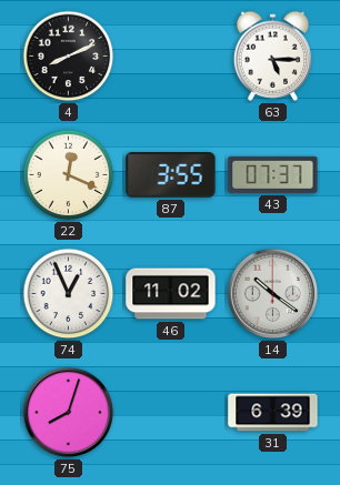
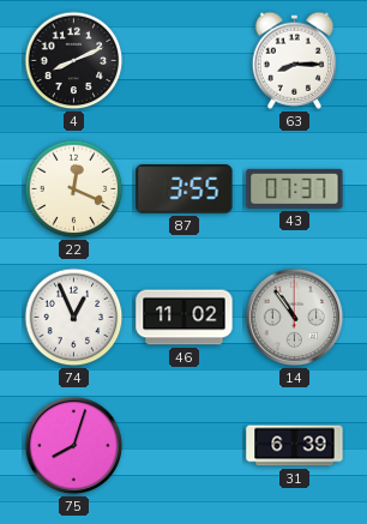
63: 5:15 -> 8:15 (294, 60)
14: 10:21 -> 10:54 (295, 318)
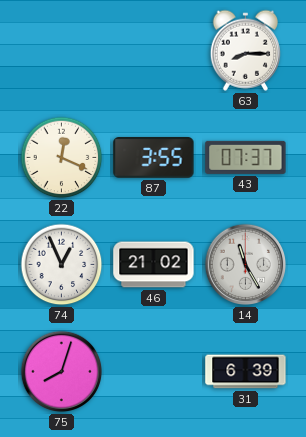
4: 8:11 -> none (74, 61)
46: 11:02 -> 21:02 (154, 265)
14: 10:54 -> 11:25 (246, 265)
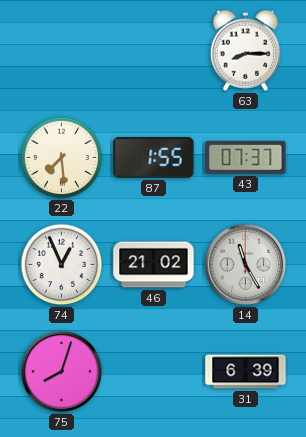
22: 12:19 -> 7:29 (62, 158)
87: 3:55 -> 1:55 (154, 158)
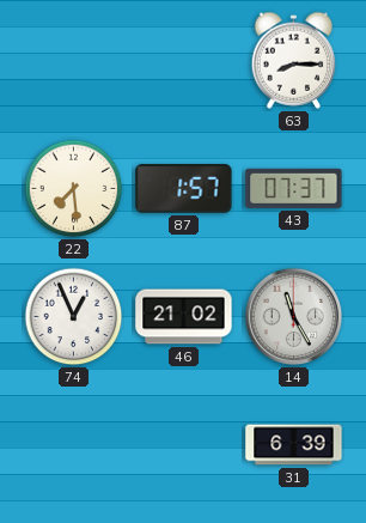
87: 1:55 -> 1:57 (184, 189)
75: 8:03 -> none (62, 372)
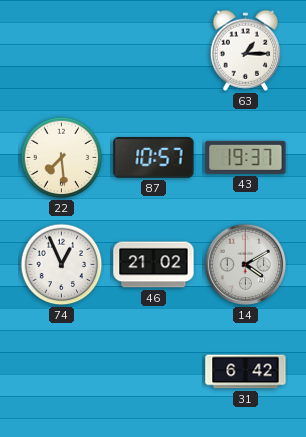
63: 8:15 -> 1:15 (245, 50)
87: 1:57 -> 10:57 (154, 158)
43: 07:37 -> 19:37 (246, 157)
14: 11:25 -> 4:10 (246, 265)
31: 6:39 -> 6:42 (246, 372)
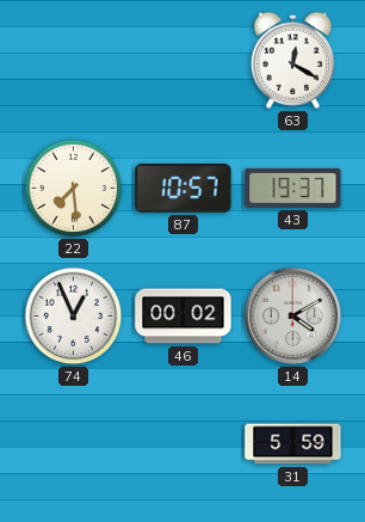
63: 1:15 -> 12:20 (292, 60)
46: 21:02 -> 00:02 (184, 317)
31: 6:42 -> 5:59 (293, 444)
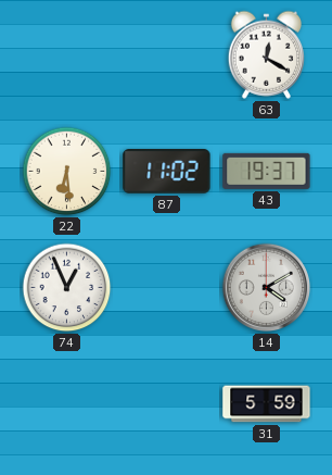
22: 7:29 -> 6:29 (67, 172)
87: 10:57 -> 11:02 (167, 172)
46: 00:02 -> none (184, 317)
